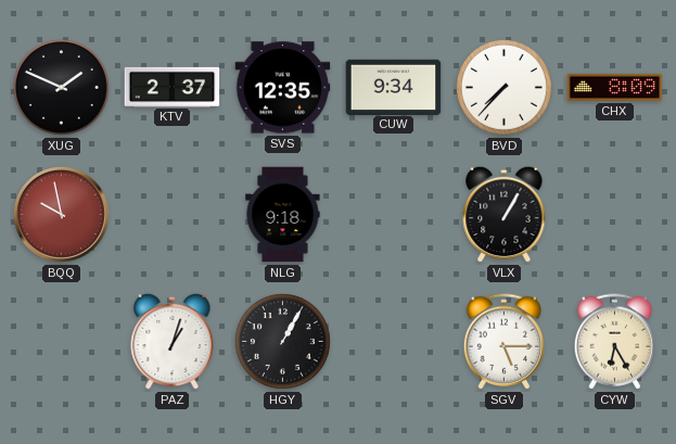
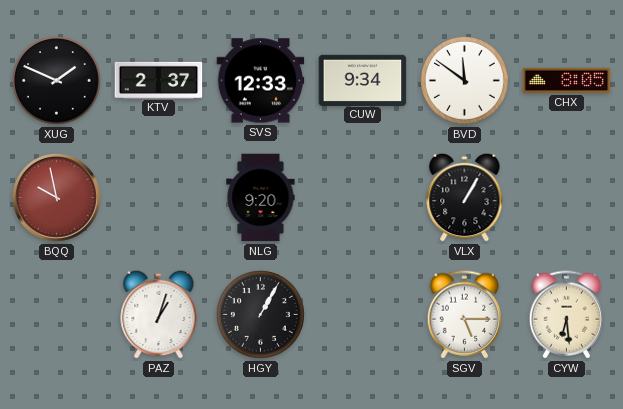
SVS: 12:35 -> 12:33 (261, 81)
BVD: 7:37 -> 11:51 (464, 80)
CHX: 8:09 -> 8:05 (567, 80)
NLG: 9:18 -> 9:20 (261, 198)
CYW: 6:25 -> 6:29 (566, 315)
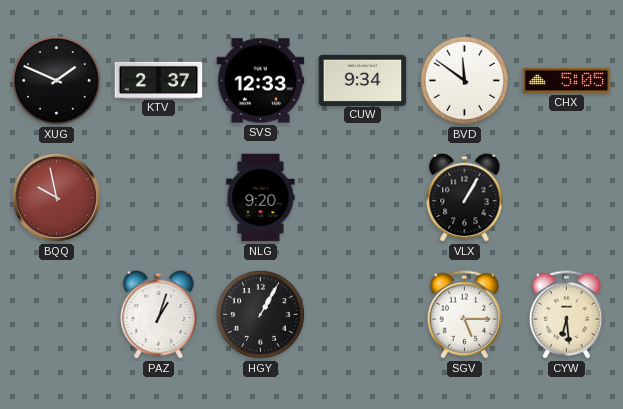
CHX: 8:05 -> 5:05 (567, 80)
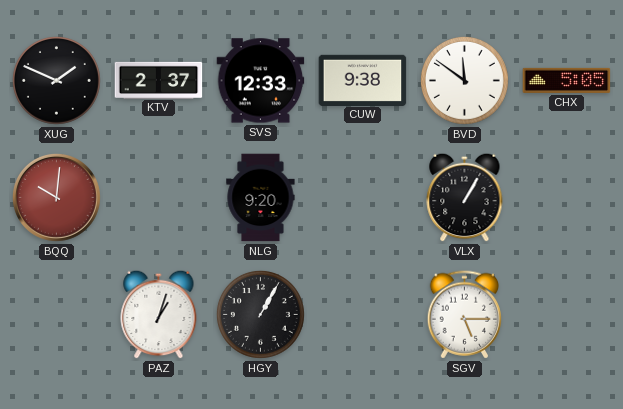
CUW: 9:34 -> 9:38 (363, 80)
BQQ: 9:58 -> 10:01 (57, 198)
CYW: 6:29 -> none (566, 315)
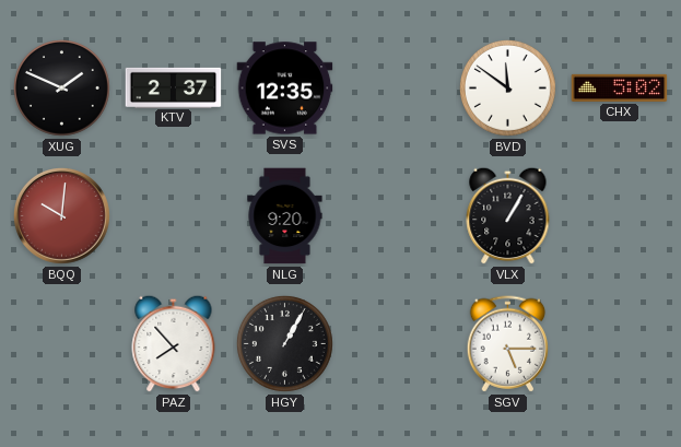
SVS: 12:33 -> 12:35 (285, 89)
CUW: 9:38 -> none (363, 80)
CHX: 5:05 -> 5:02 (620, 87)
PAZ: 1:03 -> 7:53 (174, 343)
